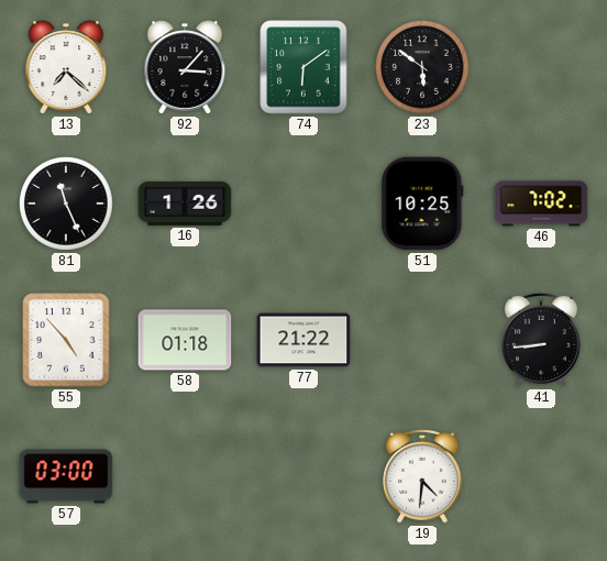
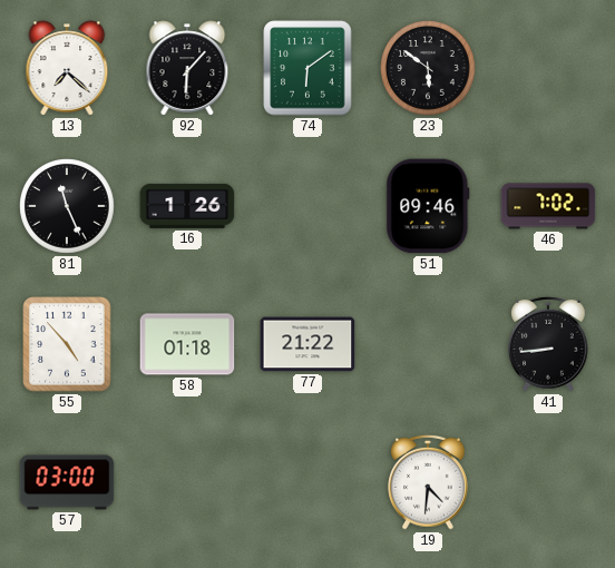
92: 3:07 -> 6:07 (187, 68)
51: 10:25 -> 09:46 (428, 206)
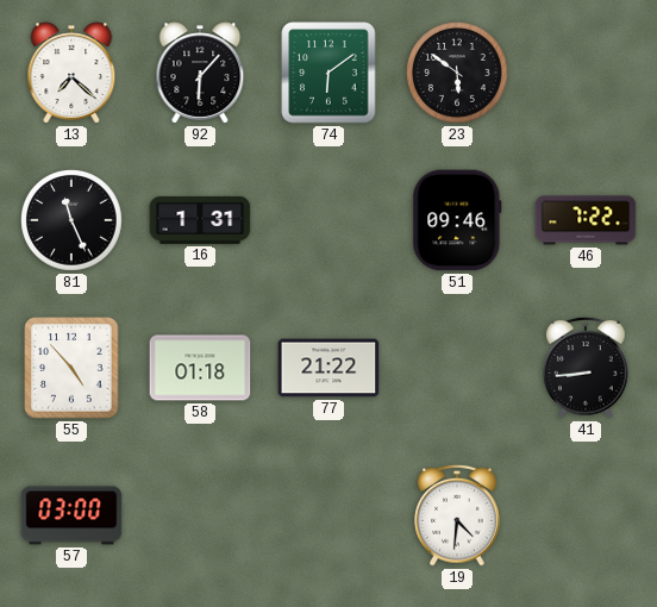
16: 1:26 -> 1:31 (200, 220)
46: 7:02 -> 7:22 (586, 220)
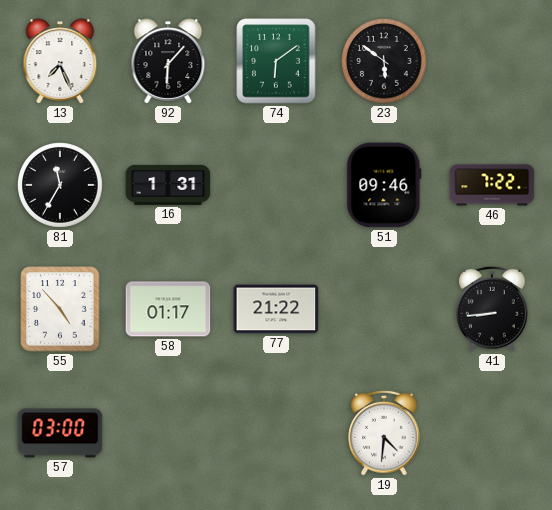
13: 7:22 -> 7:26 (60, 61)
81: 11:26 -> 11:35 (60, 185)
58: 01:18 -> 01:17 (168, 309)
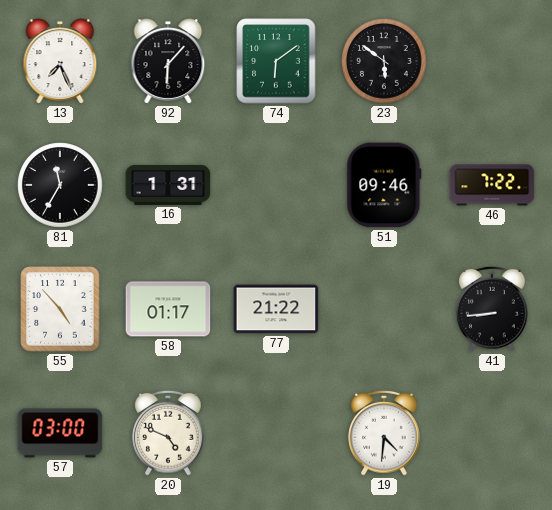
20: none -> 4:49 (168, 433)
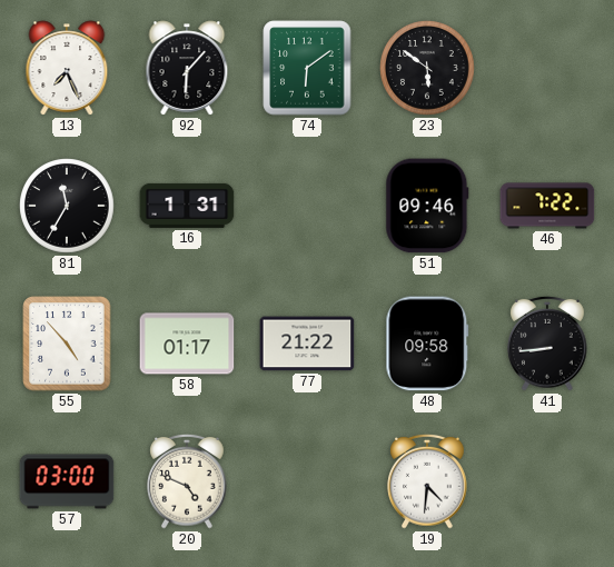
48: none -> 09:58 (427, 344)
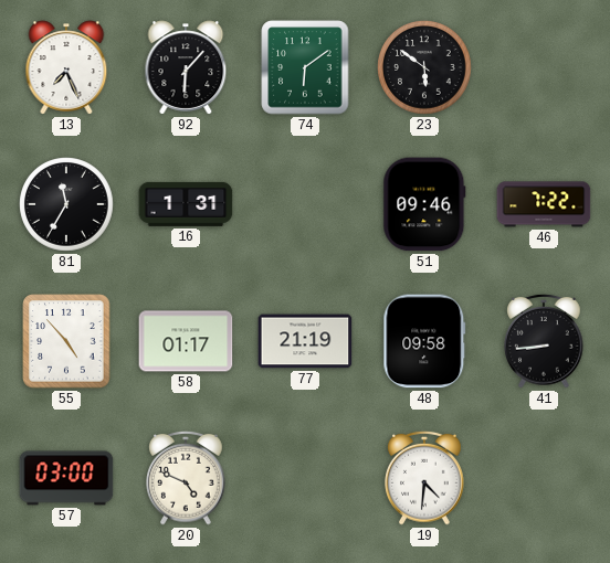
77: 21:22 -> 21:19 (305, 341)
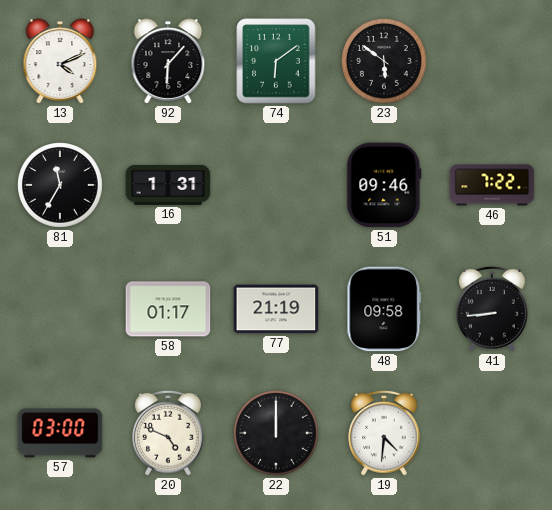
13: 7:26 -> 4:11 (60, 61)
55: 4:53 -> none (66, 341)
22: none -> 12:00 (276, 433)
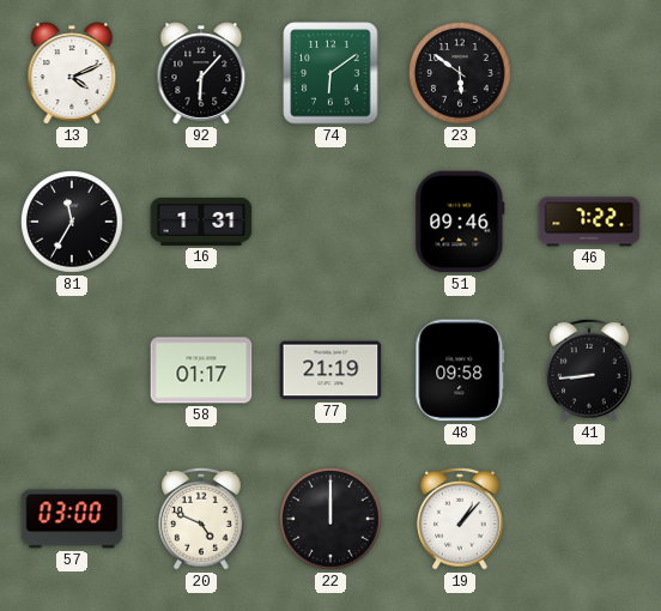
19: 4:31 -> 1:07 (460, 519)
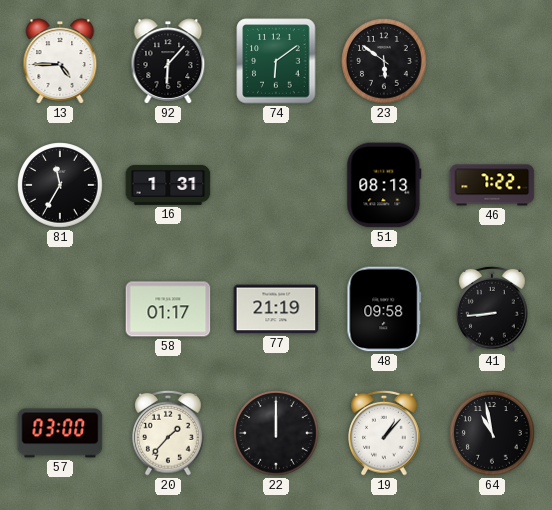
13: 4:11 -> 4:45 (60, 61)
51: 09:46 -> 08:13 (384, 185)
20: 4:49 -> 1:37 (168, 433)
64: none -> 10:58 (492, 433)
